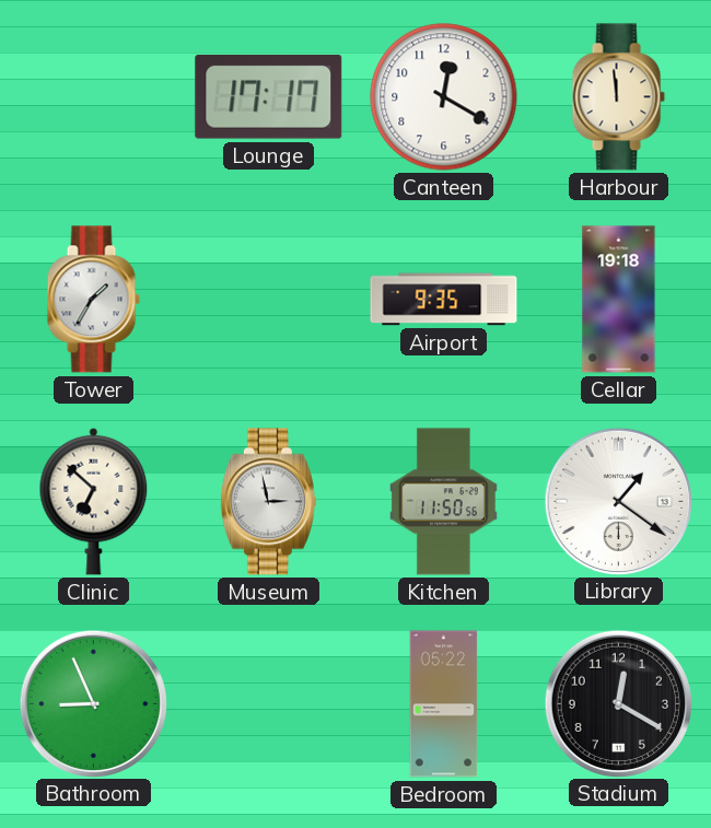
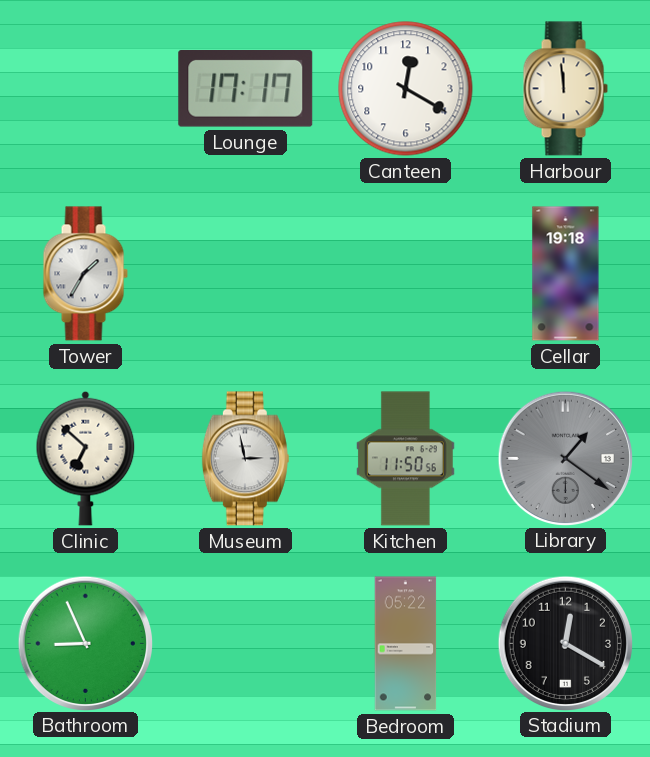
Airport: 9:35 -> none (444, 300)
Library dial: white -> grey (565, 458)
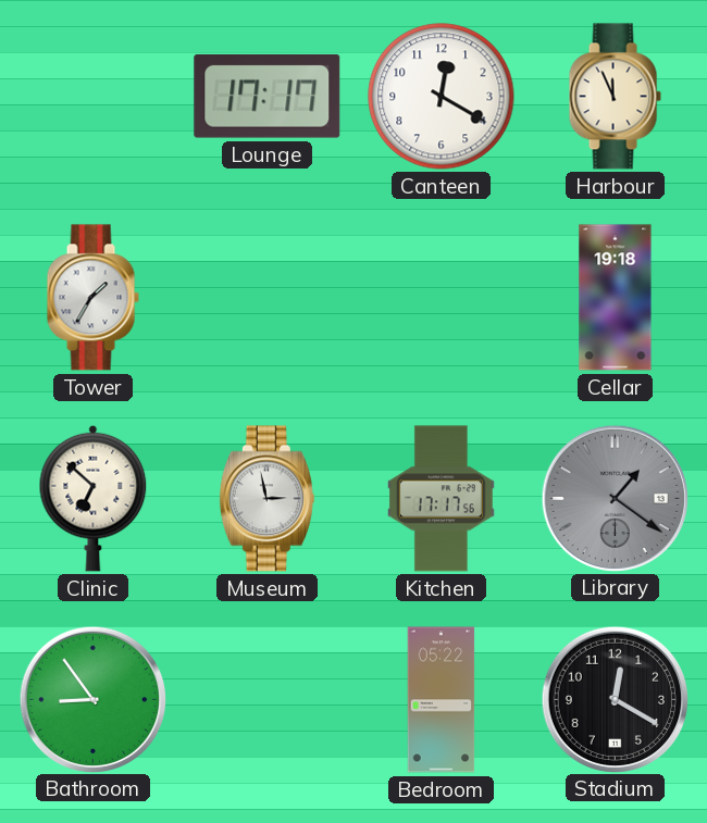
Harbour: 11:59 -> 11:56 (615, 97)
Kitchen: 11:50 -> 17:17 (441, 499)
Bathroom: 8:56 -> 8:54 (92, 699)
